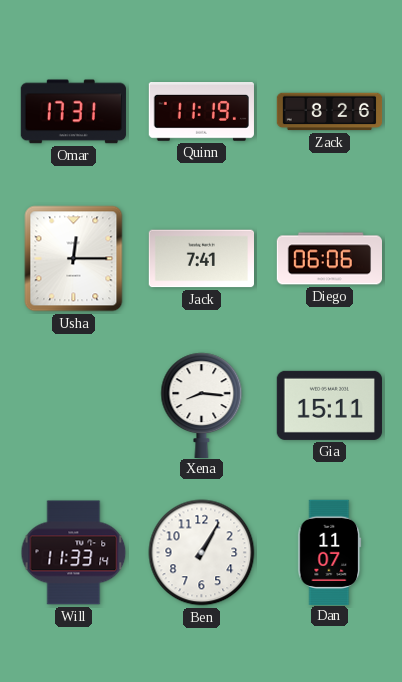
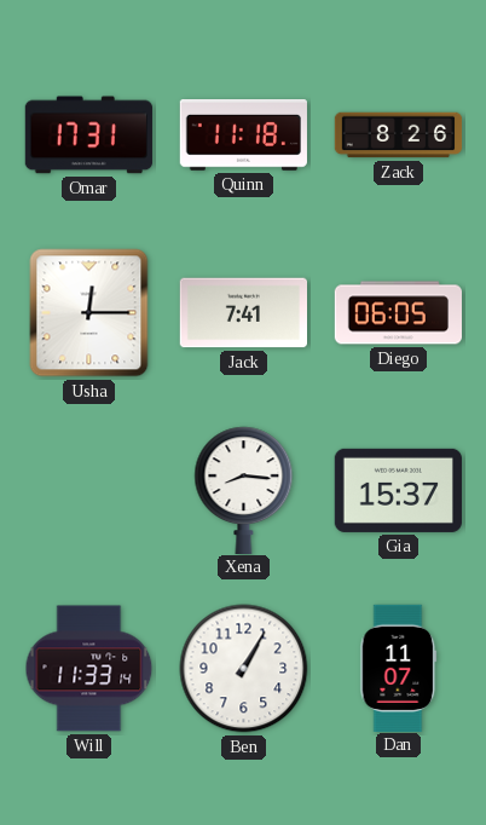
Quinn: 11:19 -> 11:18 (243, 135)
Diego: 06:06 -> 06:05 (398, 313)
Gia: 15:11 -> 15:37 (398, 490)
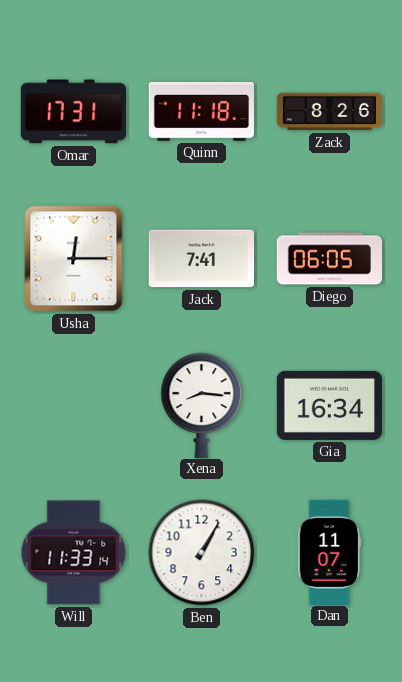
Gia: 15:37 -> 16:34 (329, 405)
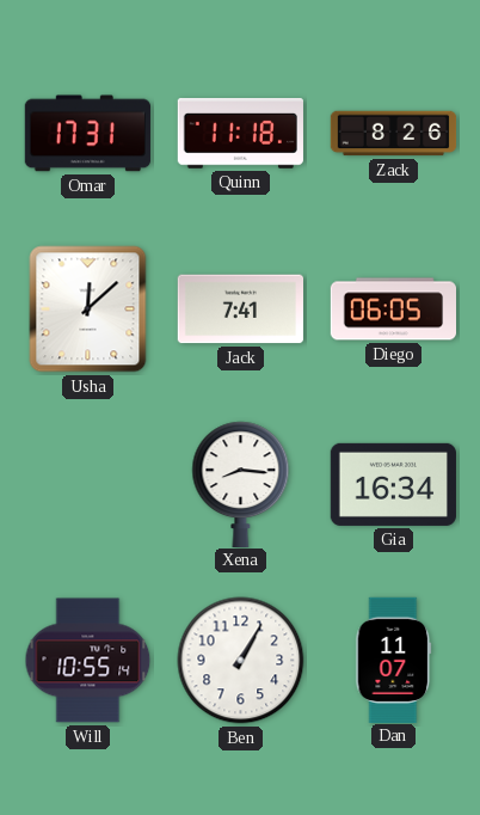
Usha: 12:15 -> 12:08 (88, 310)
Will: 11:33 -> 10:55 (88, 661)
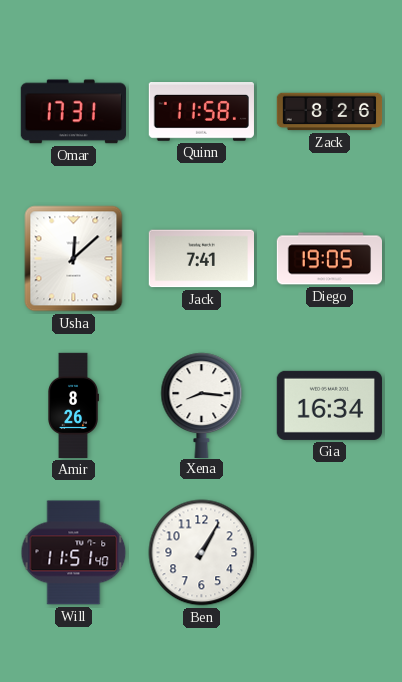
Quinn: 11:18 -> 11:58 (201, 112)
Diego: 06:05 -> 19:05 (329, 259)
Amir: none -> 8:26 (73, 406)
Will: 10:55 -> 11:51 (74, 553)
Dan: 11:07 -> none (394, 660)
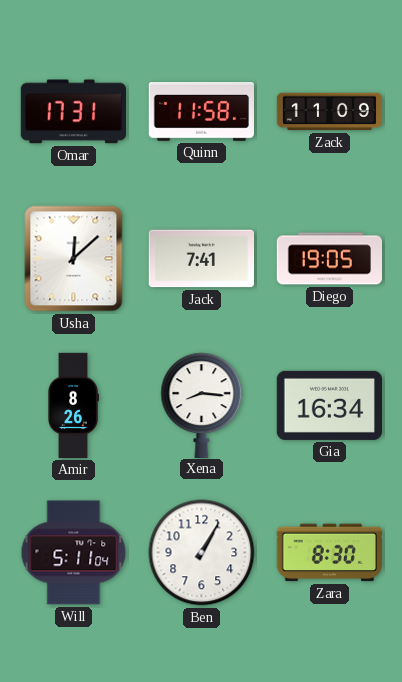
Zack: 8:26 -> 11:09 (330, 112)
Will: 11:51 -> 5:11 (74, 553)
Zara: none -> 8:30 (329, 553)
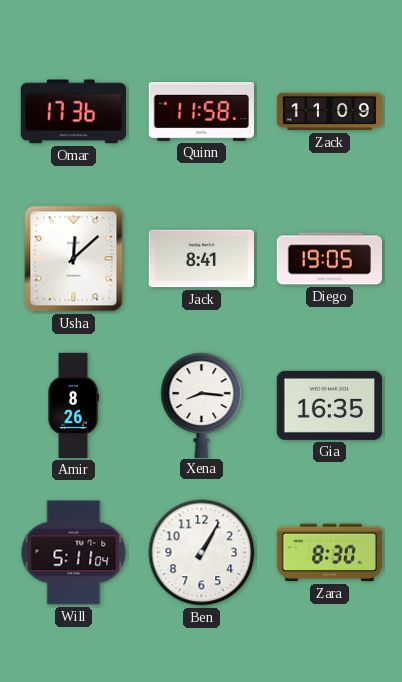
Omar: 17:31 -> 17:36 (73, 112)
Jack: 7:41 -> 8:41 (201, 259)
Gia: 16:34 -> 16:35 (329, 405)
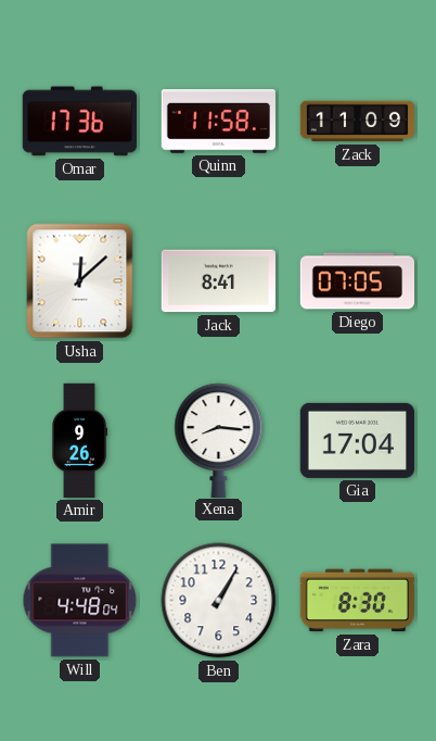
Diego: 19:05 -> 07:05 (357, 281)
Amir: 8:26 -> 9:26 (79, 441)
Gia: 16:35 -> 17:04 (357, 440)
Will: 5:11 -> 4:48 (80, 601)
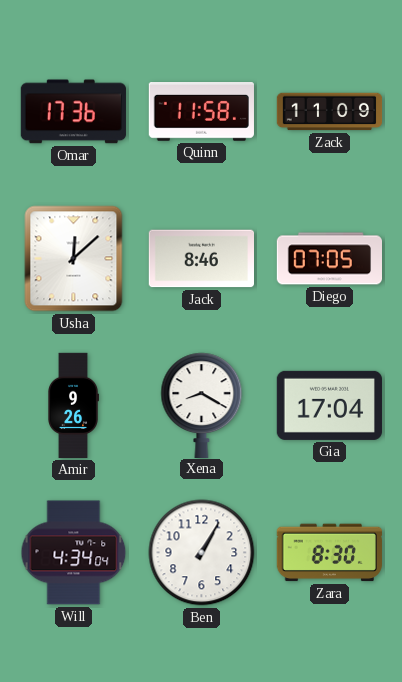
Jack: 8:41 -> 8:46 (201, 259)
Xena: 8:16 -> 8:20 (202, 405)
Will: 4:48 -> 4:34 (74, 553)
